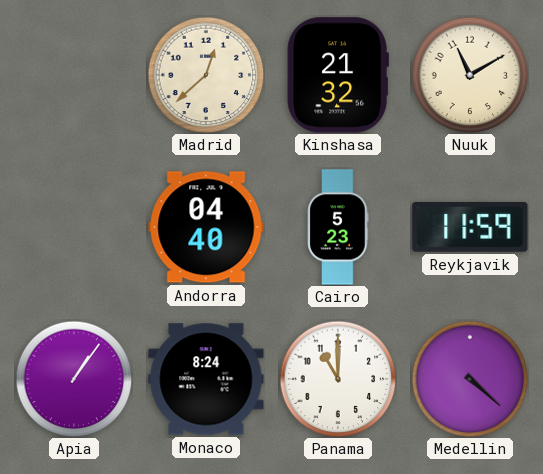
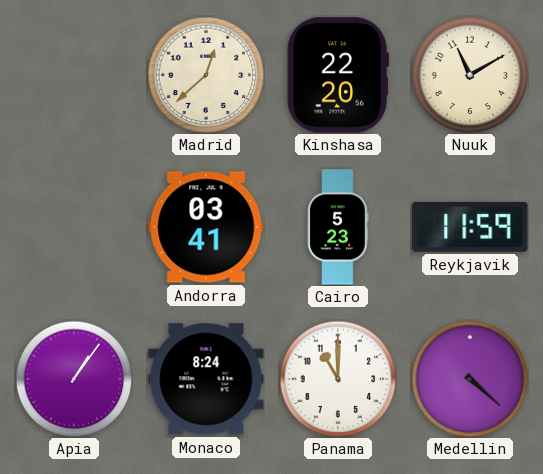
Kinshasa: 21:32 -> 22:20 (338, 75)
Andorra: 04:40 -> 03:41 (206, 227)
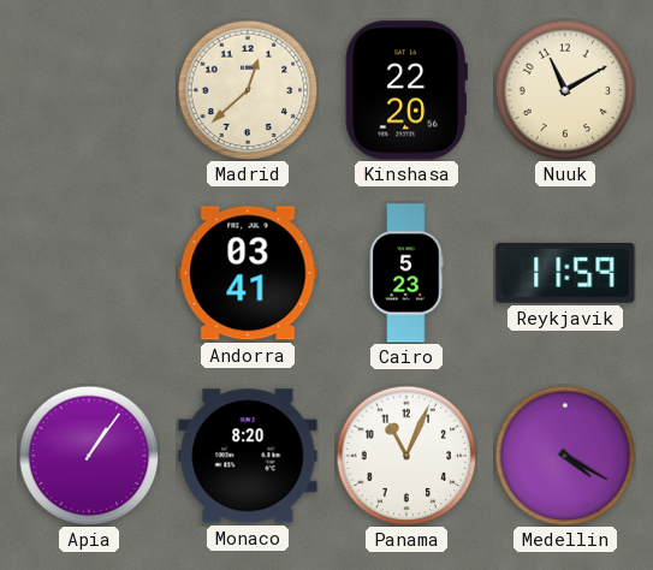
Monaco: 8:24 -> 8:20 (248, 456)
Panama: 11:00 -> 11:04 (406, 456)
Medellin: 4:22 -> 4:20 (565, 456)
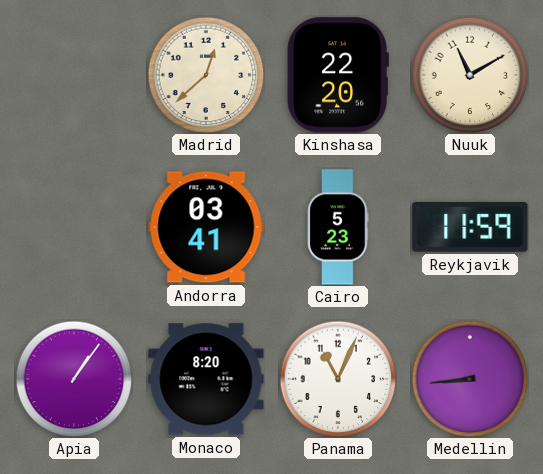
Medellin: 4:20 -> 8:44 (470, 379)
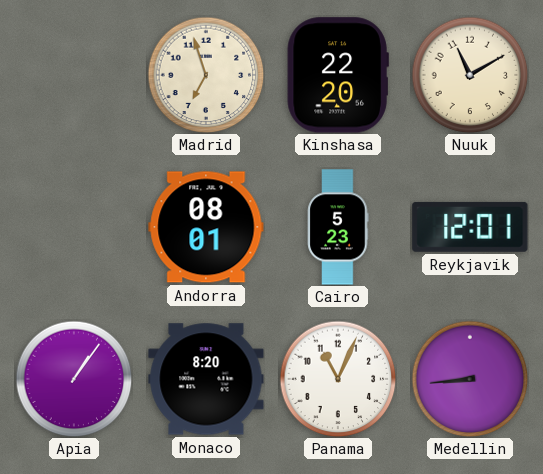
Madrid: 12:38 -> 6:57 (206, 75)
Andorra: 03:41 -> 08:01 (206, 227)
Reykjavik: 11:59 -> 12:01 (470, 227)
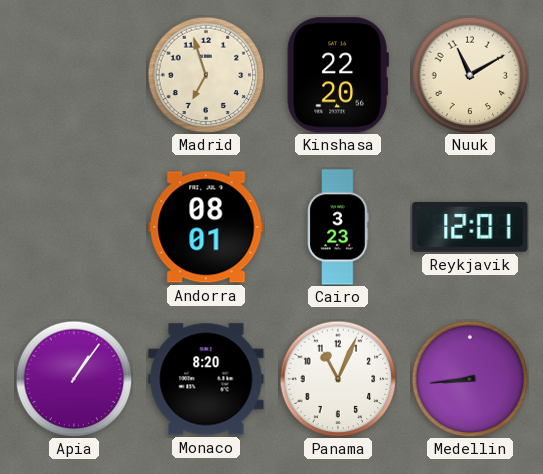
Cairo: 5:23 -> 3:23 (338, 227)
